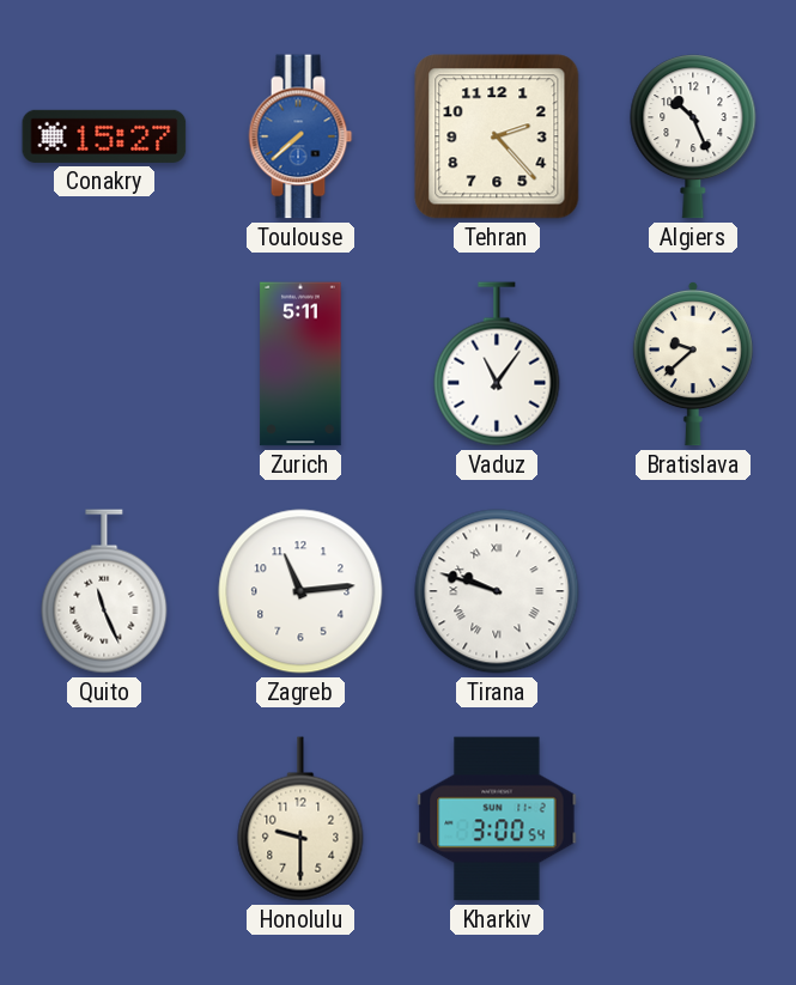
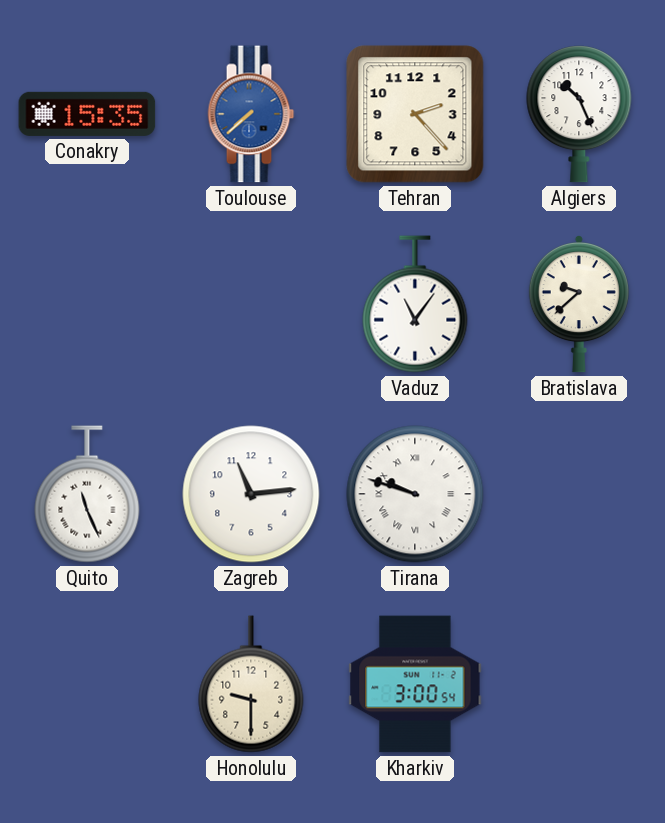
Conakry: 15:27 -> 15:35 (87, 114)
Zurich: 5:11 -> none (300, 364)
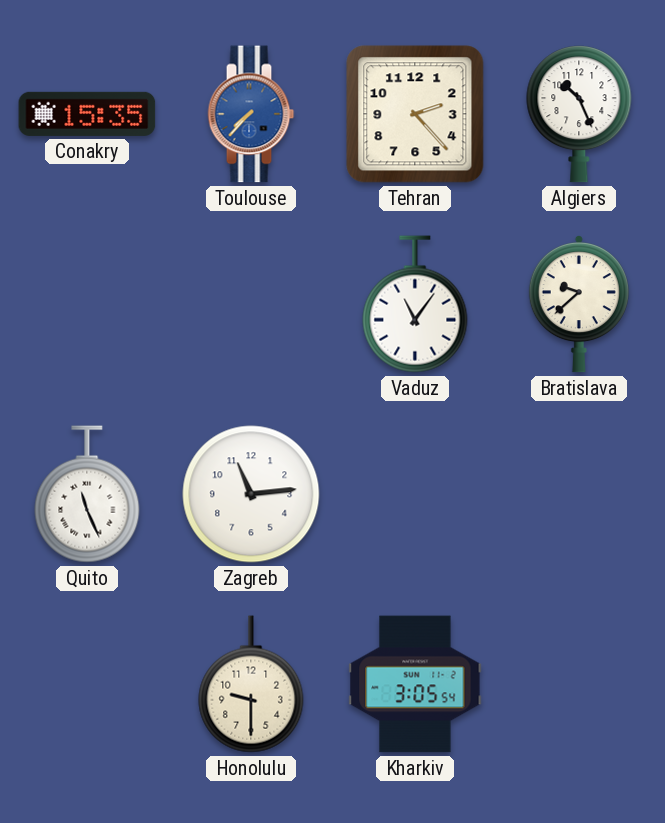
Toulouse: 7:38 -> 7:37 (251, 114)
Tirana: 9:48 -> none (415, 494)
Kharkiv: 3:00 -> 3:05 (415, 684)
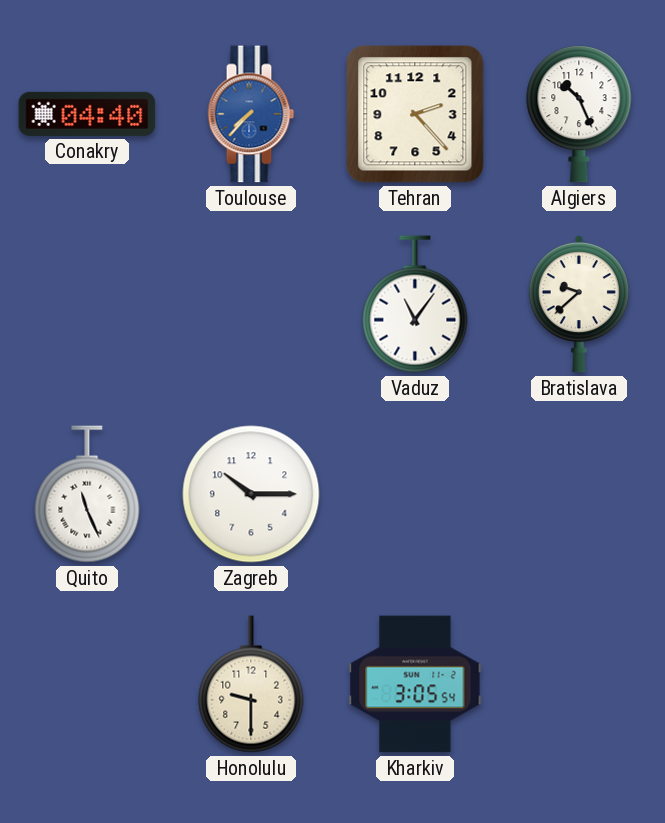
Conakry: 15:35 -> 04:40 (87, 114)
Zagreb: 11:14 -> 10:15 (251, 494)
